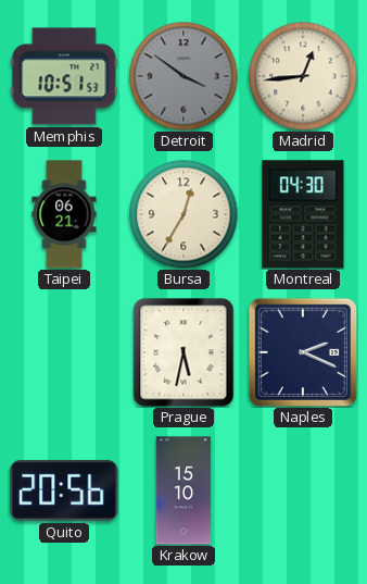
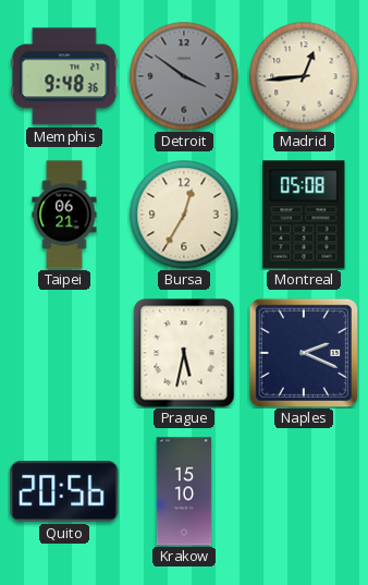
Memphis: 10:51 -> 9:48 (64, 76)
Montreal: 04:30 -> 05:08 (304, 215)
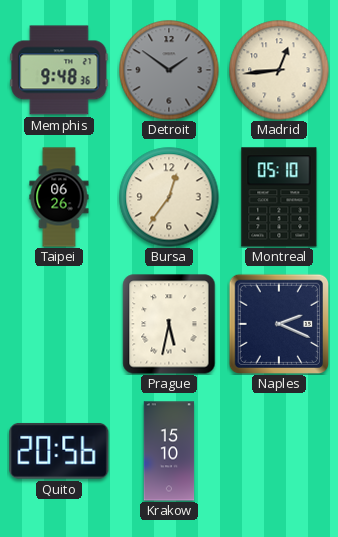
Detroit: 3:51 -> 1:51 (169, 70)
Taipei: 06:21 -> 06:26 (59, 197)
Bursa: 12:35 -> 12:36 (169, 197)
Montreal: 05:08 -> 05:10 (279, 197)
